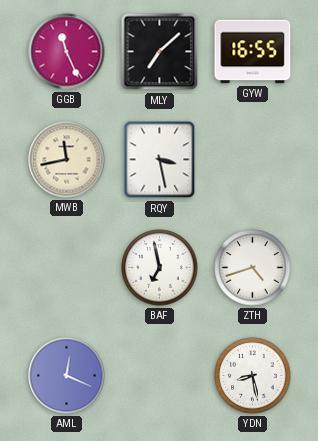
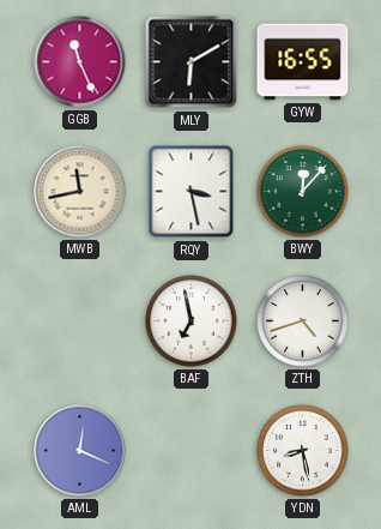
MLY: 7:08 -> 6:10 (192, 62)
BWY: none -> 12:07 (303, 192)
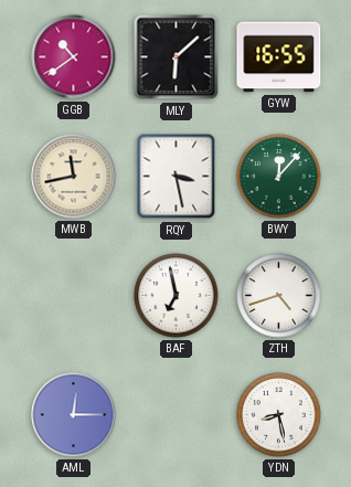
GGB: 11:26 -> 10:39 (74, 57)
MLY: 6:10 -> 6:08 (177, 57)
AML: 12:19 -> 12:15 (74, 415)
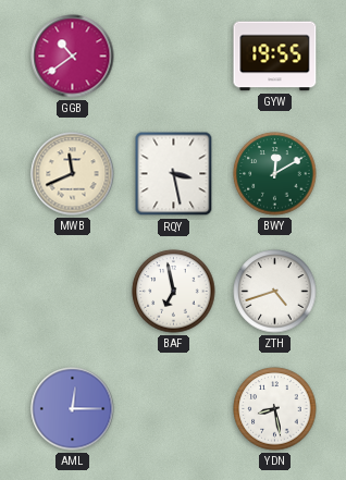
MLY: 6:08 -> none (177, 57)
GYW: 16:55 -> 19:55 (275, 57)
MWB: 11:43 -> 11:41 (73, 174)
BWY: 12:07 -> 12:10 (275, 174)
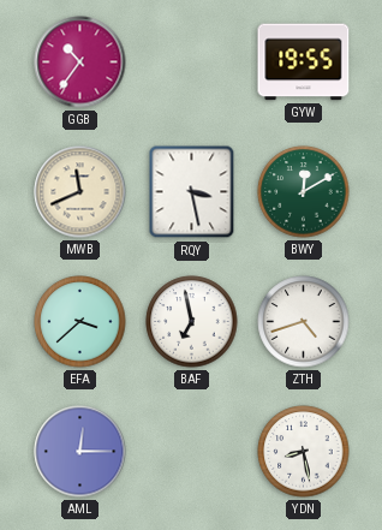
GGB: 10:39 -> 10:36 (80, 62)
EFA: none -> 3:38 (80, 322)
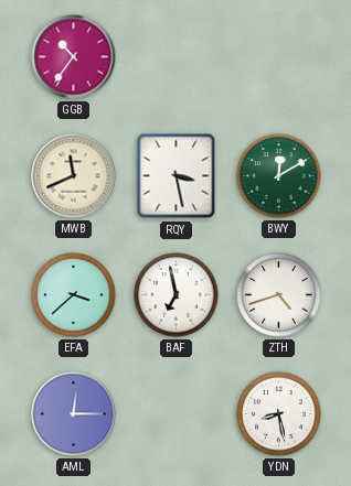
GYW: 19:55 -> none (304, 62)
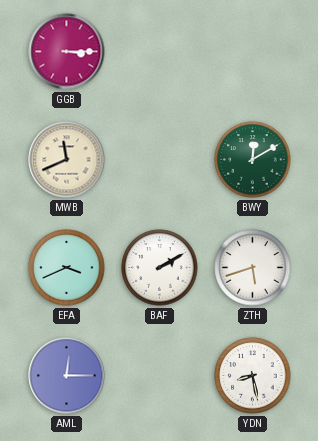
GGB: 10:36 -> 3:15 (67, 52)
RQY: 3:28 -> none (177, 176)
EFA: 3:38 -> 3:41 (67, 268)
BAF: 6:58 -> 2:10 (160, 268)
ZTH: 4:42 -> 5:42 (253, 268)
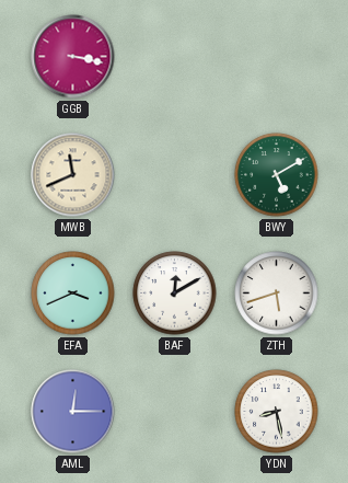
GGB: 3:15 -> 3:17 (73, 57)
BWY: 12:10 -> 5:10 (277, 175)
BAF: 2:10 -> 12:10 (175, 294)
